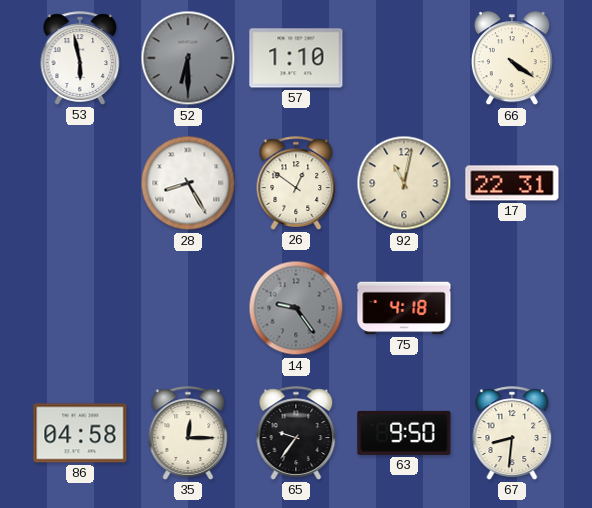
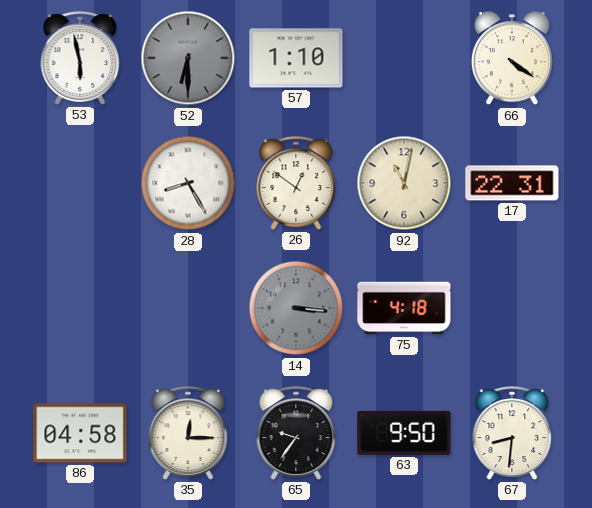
14: 9:24 -> 3:16 (296, 308)
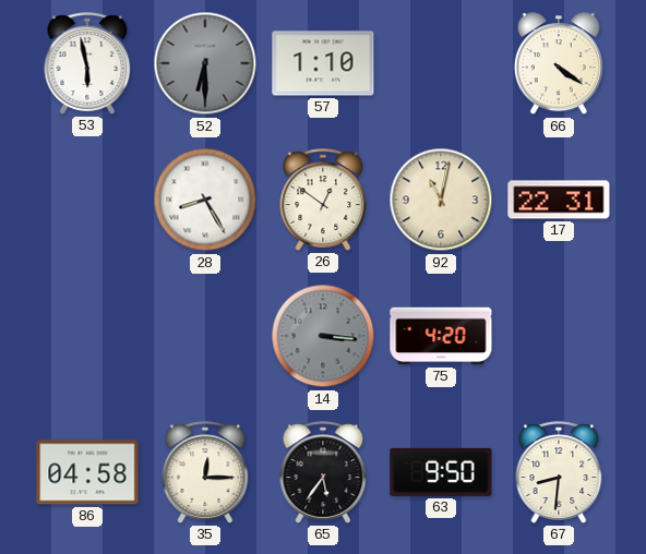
75: 4:18 -> 4:20 (441, 336)
65: 9:36 -> 5:36 (323, 472)
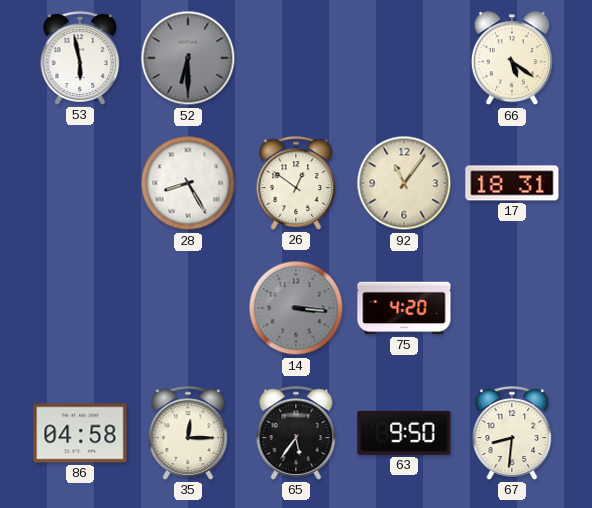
57: 1:10 -> none (323, 63)
66: 4:21 -> 5:21 (512, 59)
92: 11:02 -> 11:06 (404, 183)
17: 22:31 -> 18:31 (512, 183)
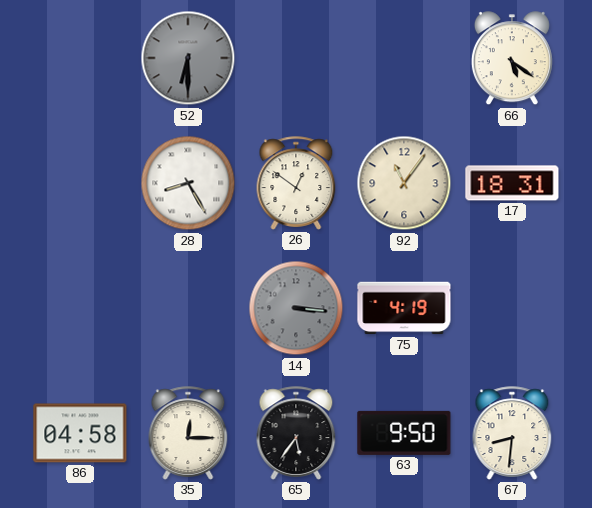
53: 5:58 -> none (80, 58)
75: 4:20 -> 4:19 (404, 308)
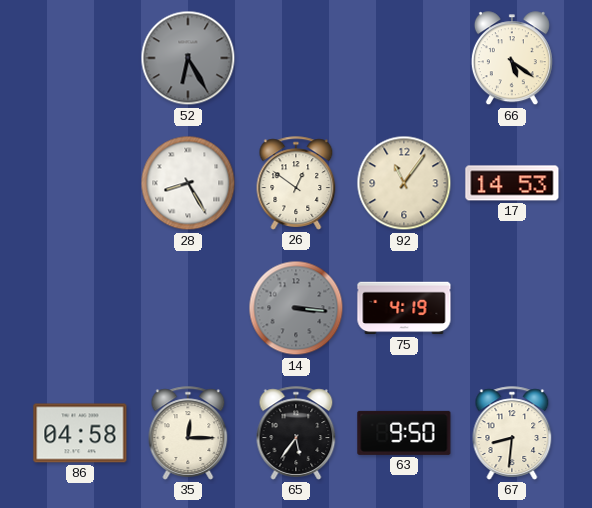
52: 6:30 -> 6:25 (188, 58)
17: 18:31 -> 14:53 (512, 183)
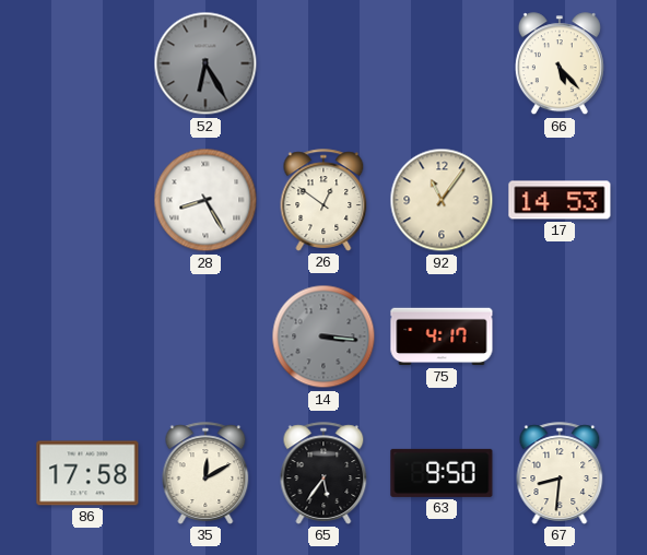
66: 5:21 -> 5:23 (560, 64)
75: 4:19 -> 4:17 (442, 336)
86: 04:58 -> 17:58 (87, 473)
35: 12:15 -> 12:10 (205, 473)
